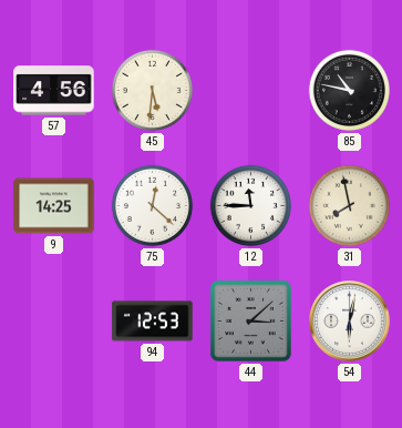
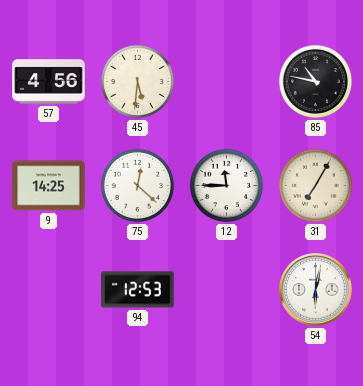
31: 7:58 -> 7:05 (315, 185)
44: 3:08 -> none (250, 320)
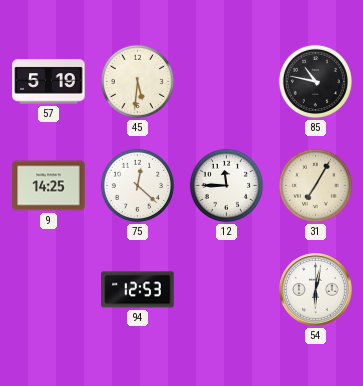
57: 4:56 -> 5:19 (49, 82)
